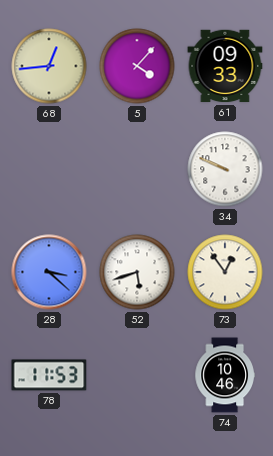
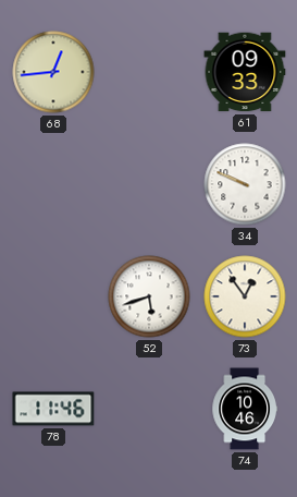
5: 4:07 -> none (137, 66)
28: 3:22 -> none (49, 272)
78: 11:53 -> 11:46 (53, 409)
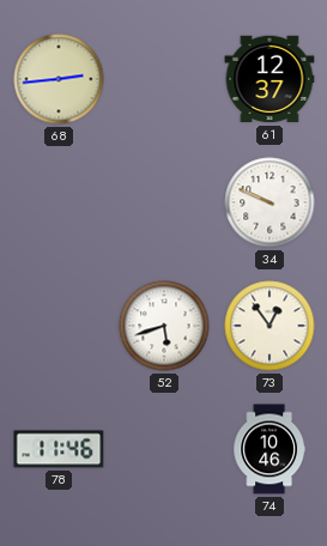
68: 12:44 -> 2:44 (59, 79)
61: 09:33 -> 12:37 (270, 79)
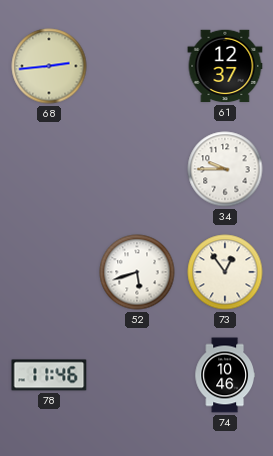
34: 9:49 -> 9:45 (225, 169)
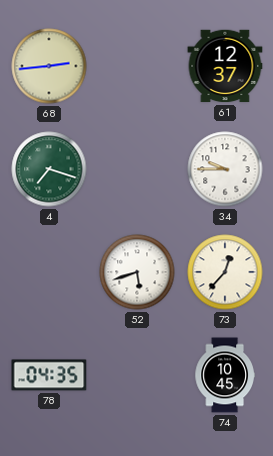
4: none -> 7:18 (49, 169)
73: 12:54 -> 12:37 (225, 272)
78: 11:46 -> 04:35 (49, 375)
74: 10:46 -> 10:45 (225, 375)
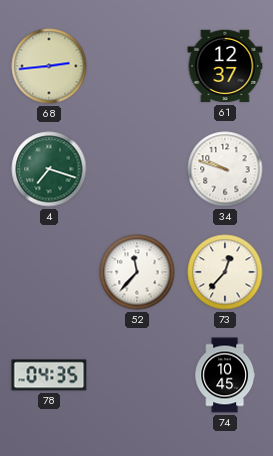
34: 9:45 -> 9:48 (225, 169)
52: 5:42 -> 11:37 (137, 272)
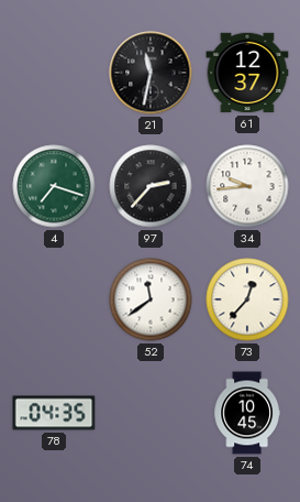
68: 2:44 -> none (49, 66)
21: none -> 11:32 (151, 73)
97: none -> 2:37 (151, 186)
34: 9:48 -> 9:44 (247, 186)
52: 11:37 -> 11:39 (151, 299)
